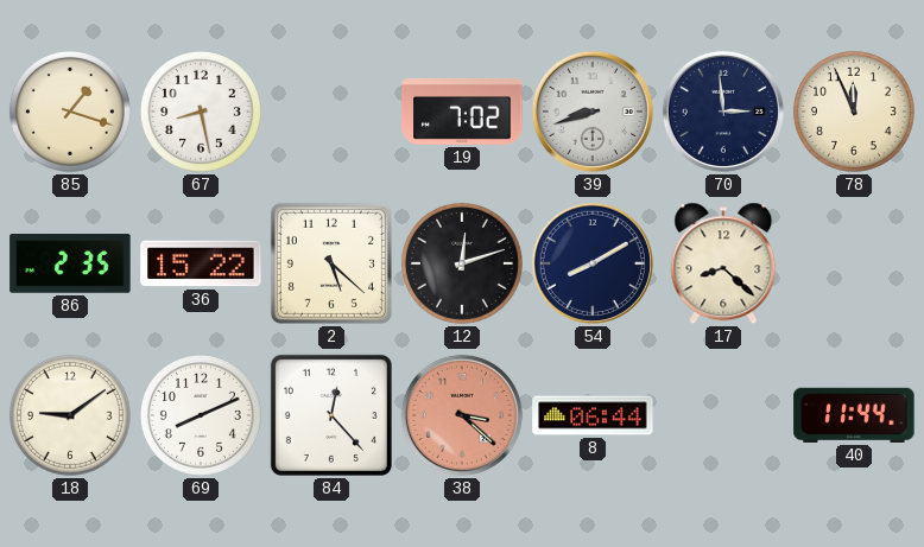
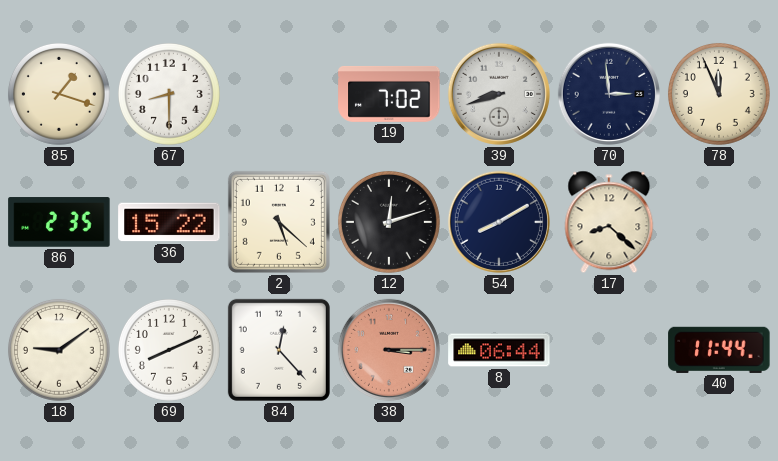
67: 8:28 -> 8:30 (169, 94)
38: 3:22 -> 3:15 (389, 350)
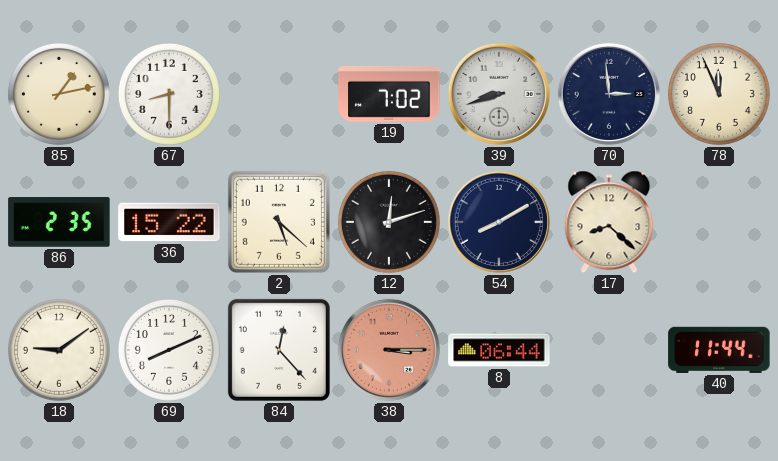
85: 1:18 -> 1:13 (59, 94)
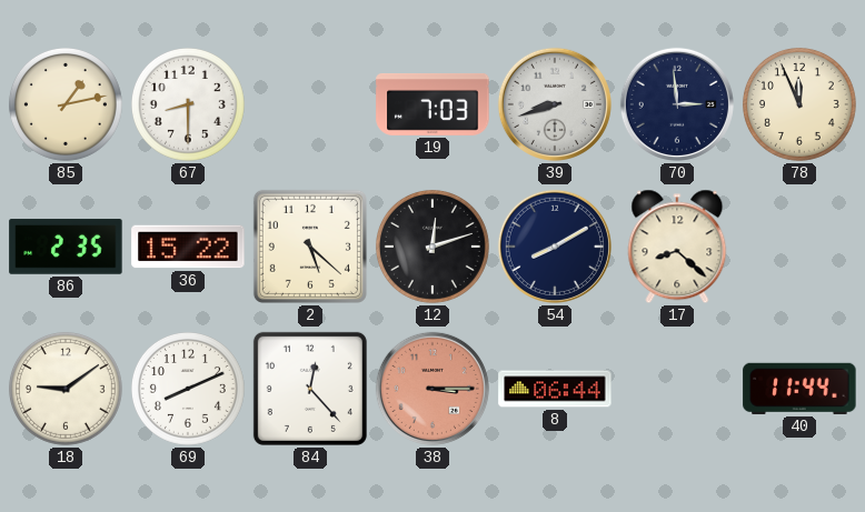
19: 7:02 -> 7:03 (432, 104)
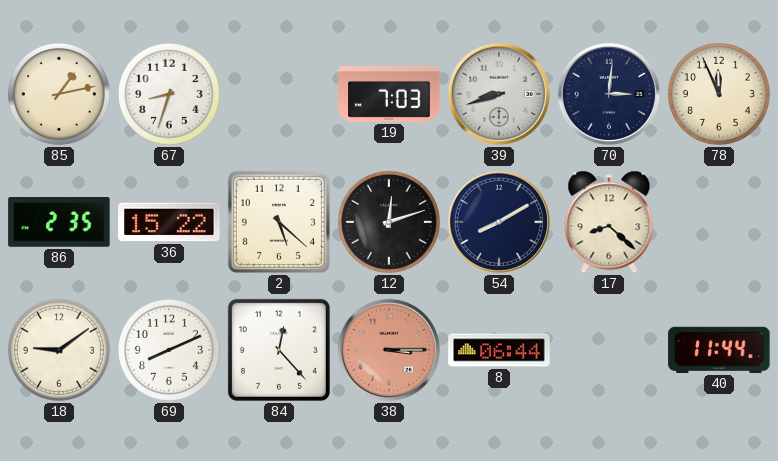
67: 8:30 -> 8:33 (169, 94)
70: 2:59 -> 3:01 (609, 94)
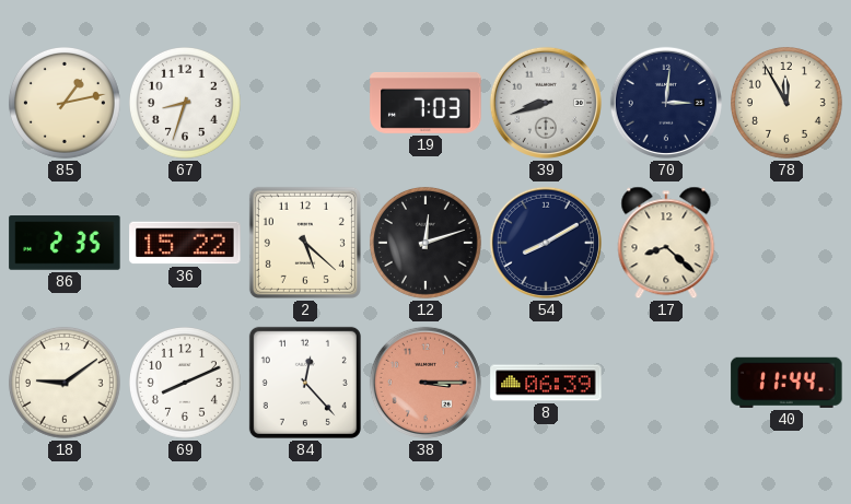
78: 11:56 -> 11:55 (786, 103)
8: 06:44 -> 06:39 (546, 383)
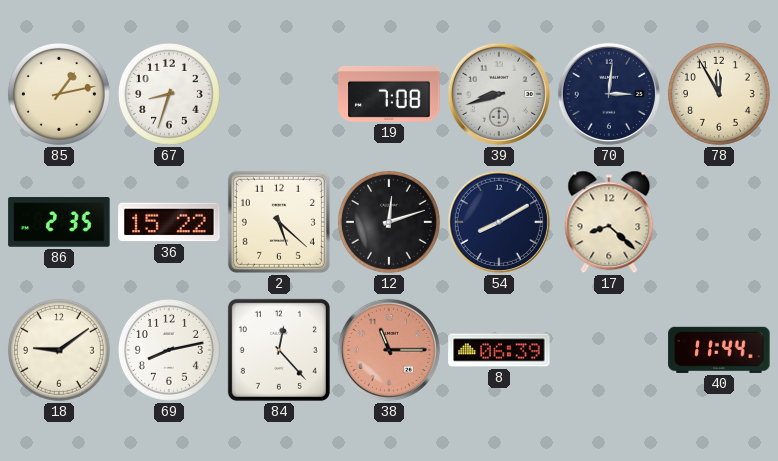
19: 7:03 -> 7:08 (389, 94)
69: 8:11 -> 8:13 (169, 350)
38: 3:15 -> 11:15 (389, 350)
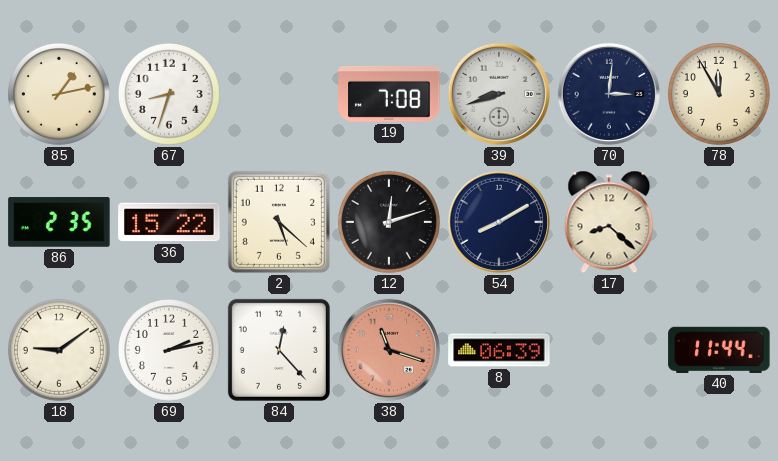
69: 8:13 -> 2:13 (169, 350)
38: 11:15 -> 11:18 (389, 350)
